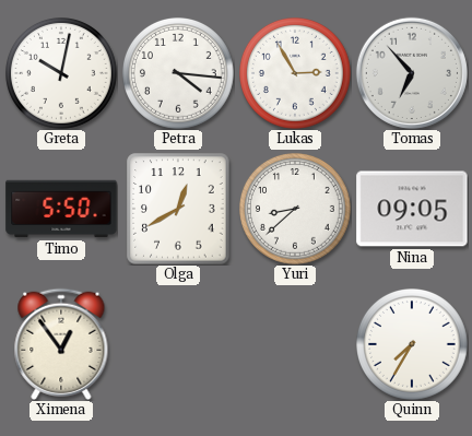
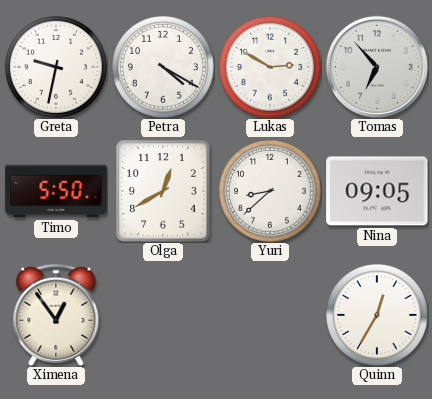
Greta: 10:02 -> 9:32 (57, 68)
Petra: 4:16 -> 4:20 (164, 68)
Lukas: 2:55 -> 2:50 (271, 68)
Quinn: 7:35 -> 12:35 (378, 316)
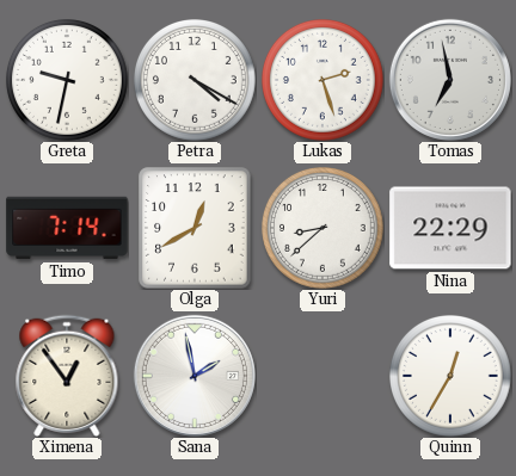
Lukas: 2:50 -> 2:27 (324, 81)
Tomas: 6:53 -> 6:58 (450, 80)
Timo: 5:50 -> 7:14 (67, 228)
Nina: 09:05 -> 22:29 (450, 228)
Sana: none -> 1:58 (195, 376)
